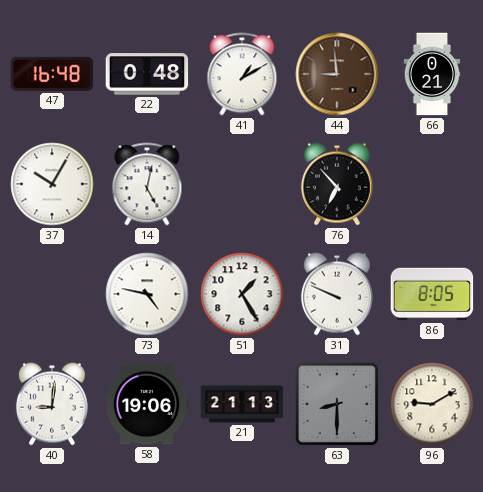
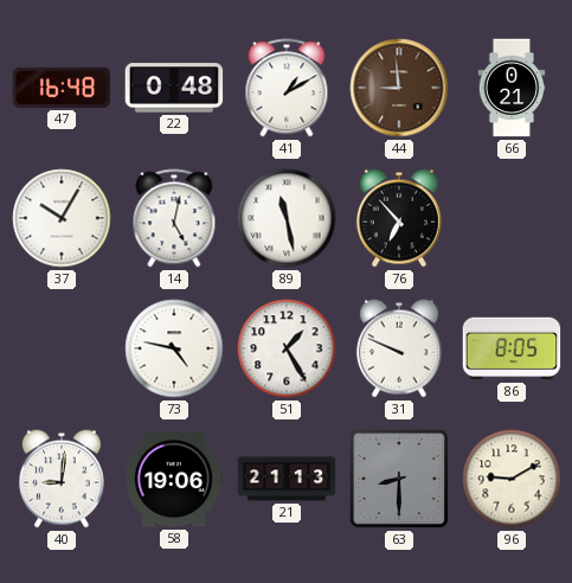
89: none -> 11:28 (287, 218)
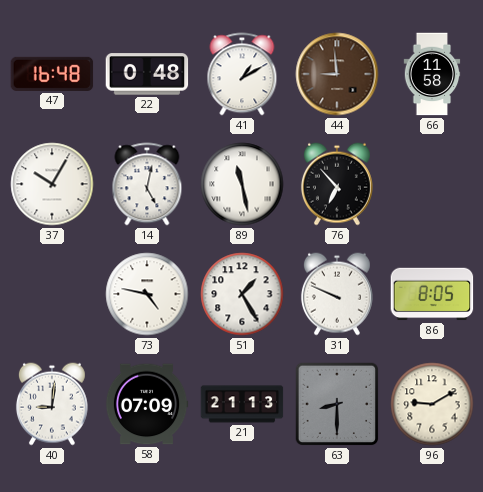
66: 0:21 -> 11:58 (432, 74)
58: 19:06 -> 07:09 (147, 404)
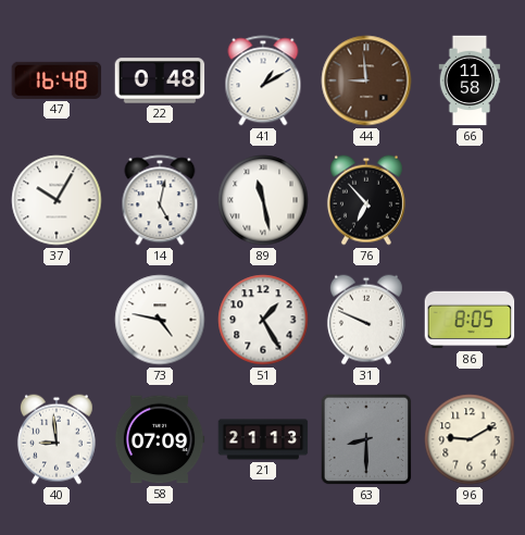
40: 9:01 -> 8:59 (57, 439)
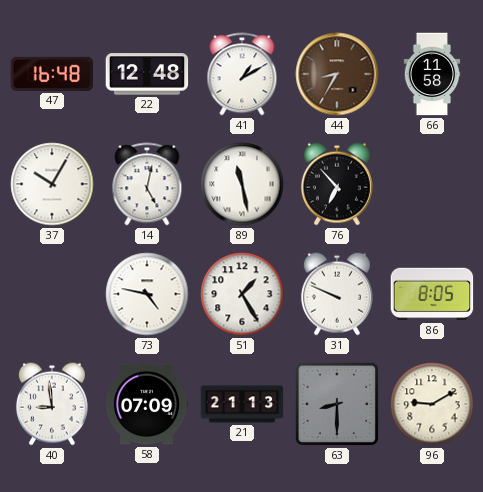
22: 0:48 -> 12:48 (147, 74)
44: 8:59 -> 8:35 (337, 74)
